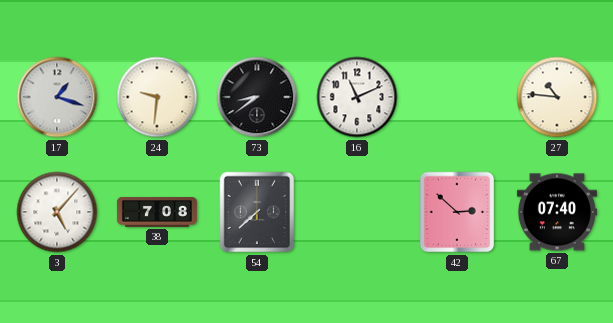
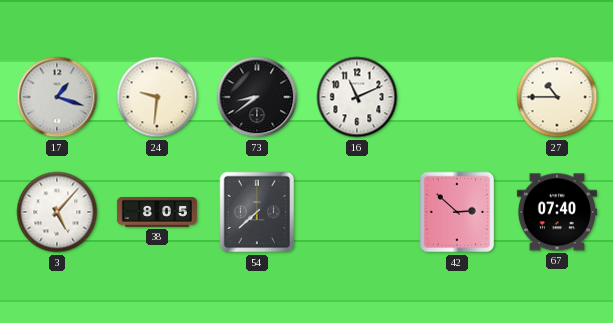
27: 10:46 -> 10:45 (557, 97)
38: 7:08 -> 8:05 (157, 213)
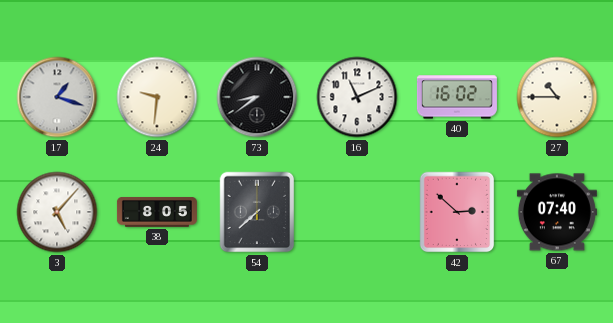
40: none -> 16:02 (457, 97)
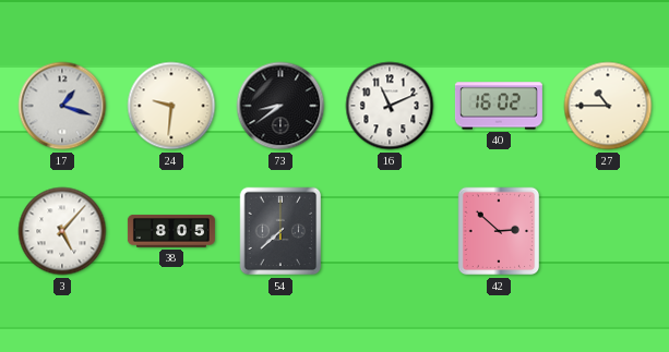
67: 07:40 -> none (557, 212)
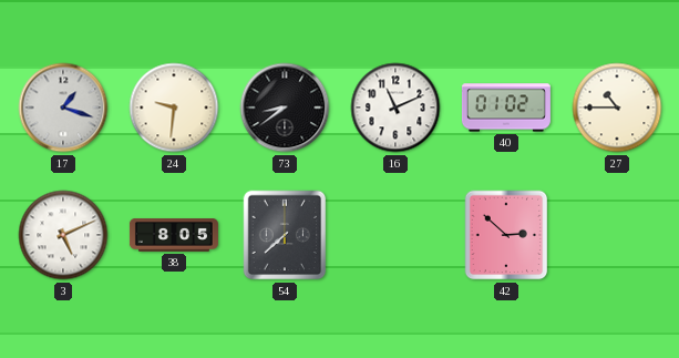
40: 16:02 -> 01:02 (506, 108)
3: 5:07 -> 5:11 (63, 235)
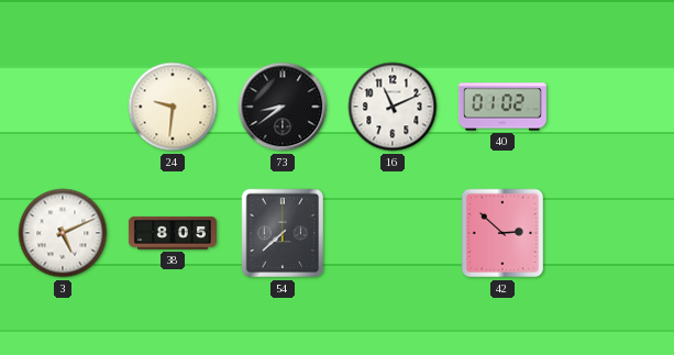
17: 1:18 -> none (63, 108)
27: 10:45 -> none (617, 108)
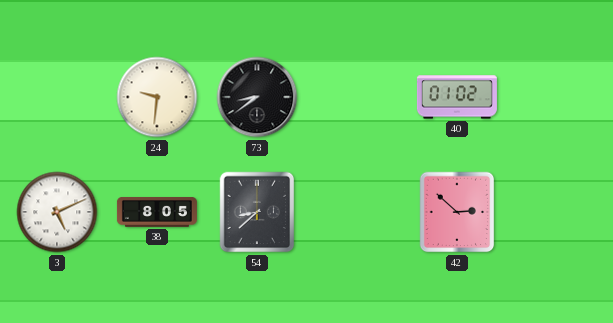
16: 11:11 -> none (393, 107)
54: 7:38 -> 8:38 (257, 212)
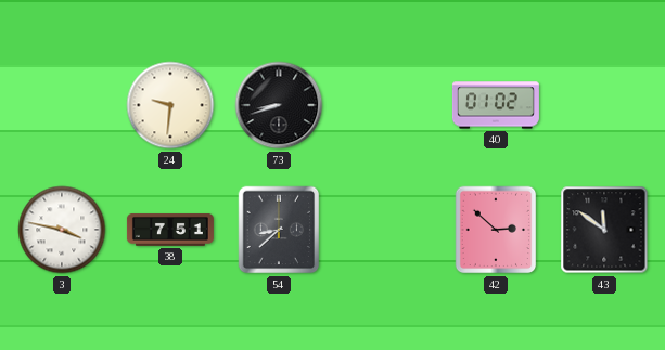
73: 8:39 -> 8:42 (279, 105)
3: 5:11 -> 3:47 (62, 230)
38: 8:05 -> 7:51 (170, 231)
43: none -> 11:51 (604, 230)
